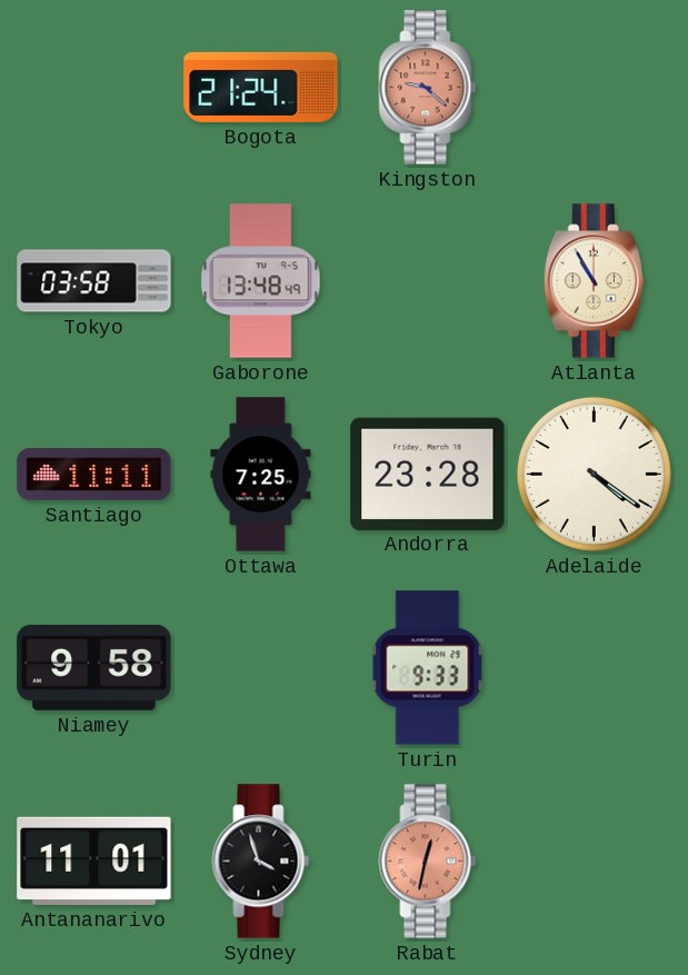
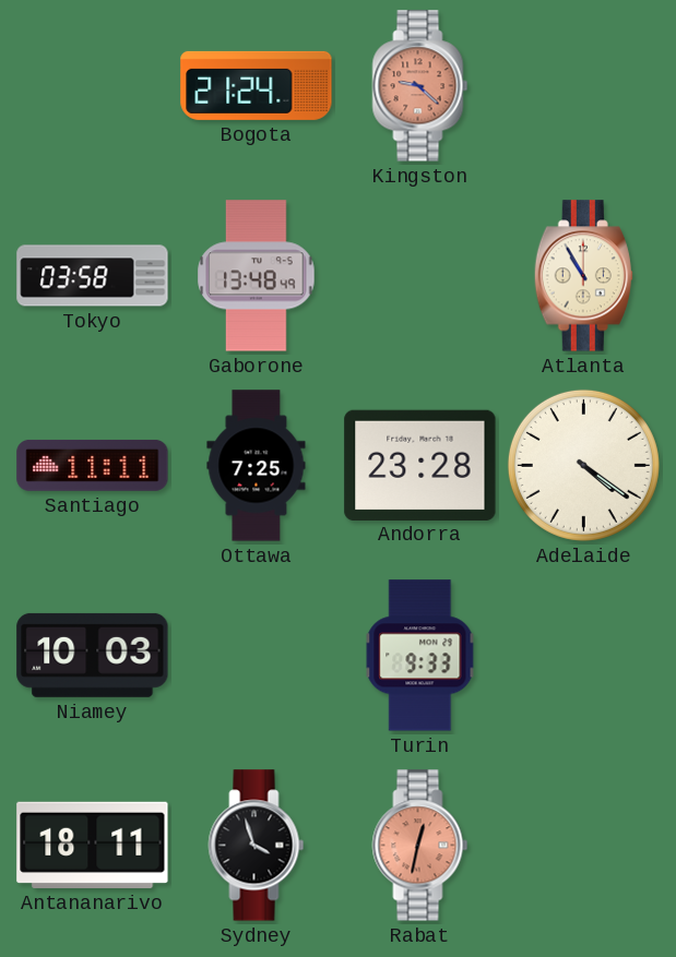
Niamey: 9:58 -> 10:03 (93, 655)
Antananarivo: 11:01 -> 18:11 (93, 845)
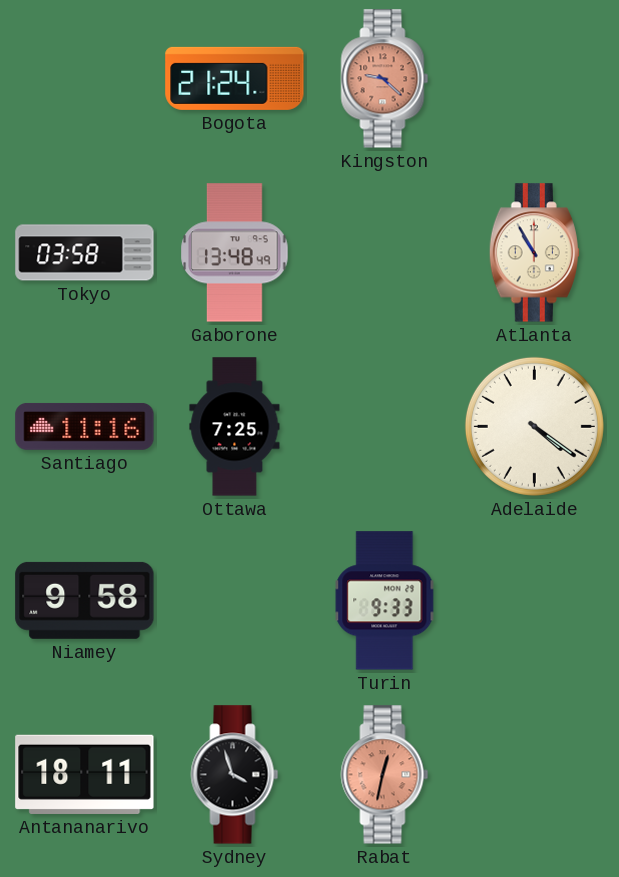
Santiago: 11:11 -> 11:16 (85, 426)
Andorra: 23:28 -> none (420, 465)
Niamey: 10:03 -> 9:58 (85, 600)
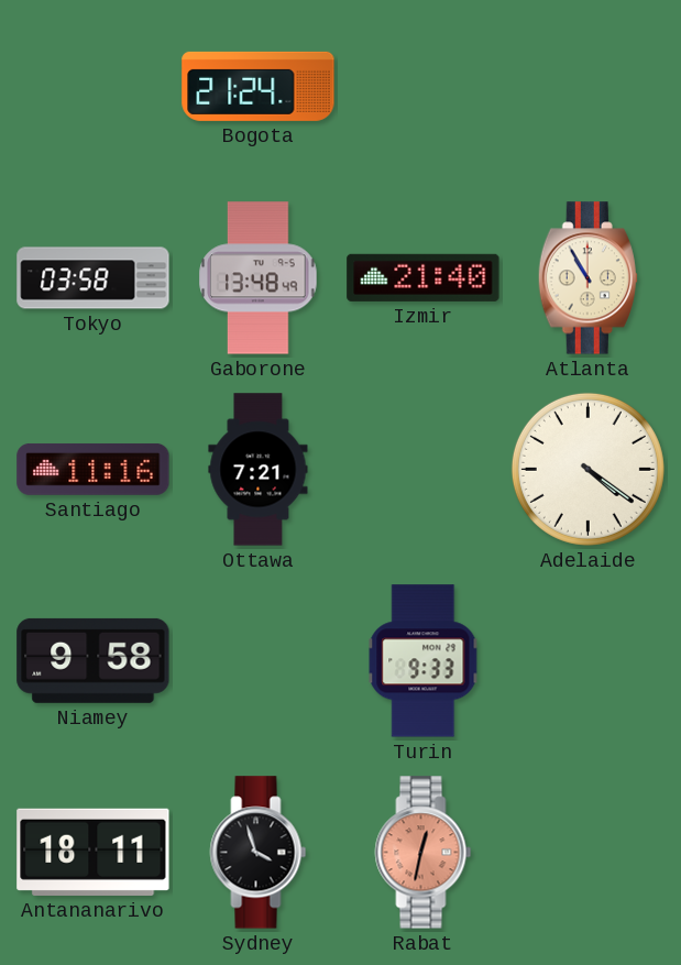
Kingston: 9:22 -> none (385, 79)
Izmir: none -> 21:40 (424, 277)
Ottawa: 7:25 -> 7:21 (259, 470)
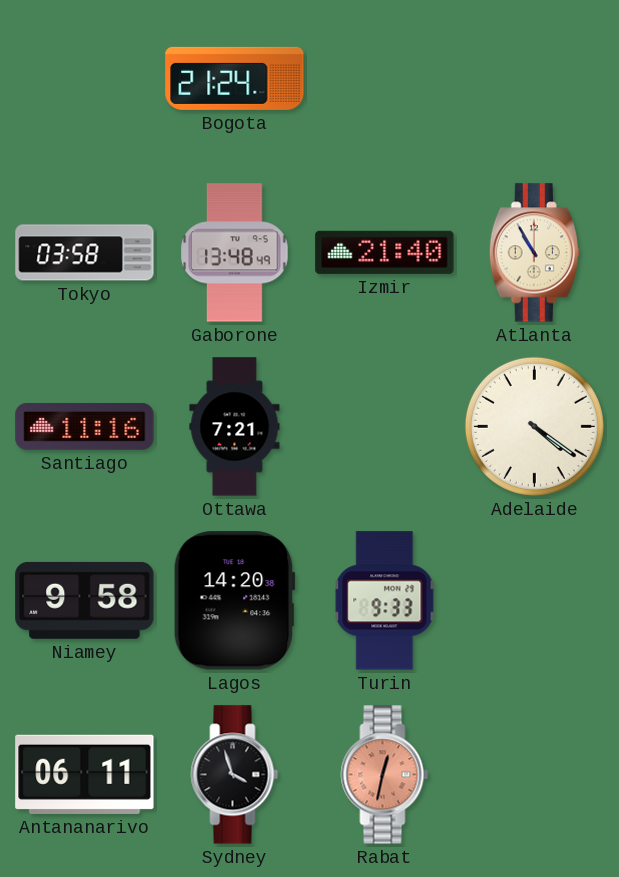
Lagos: none -> 14:20 (234, 601)
Antananarivo: 18:11 -> 06:11 (85, 774)
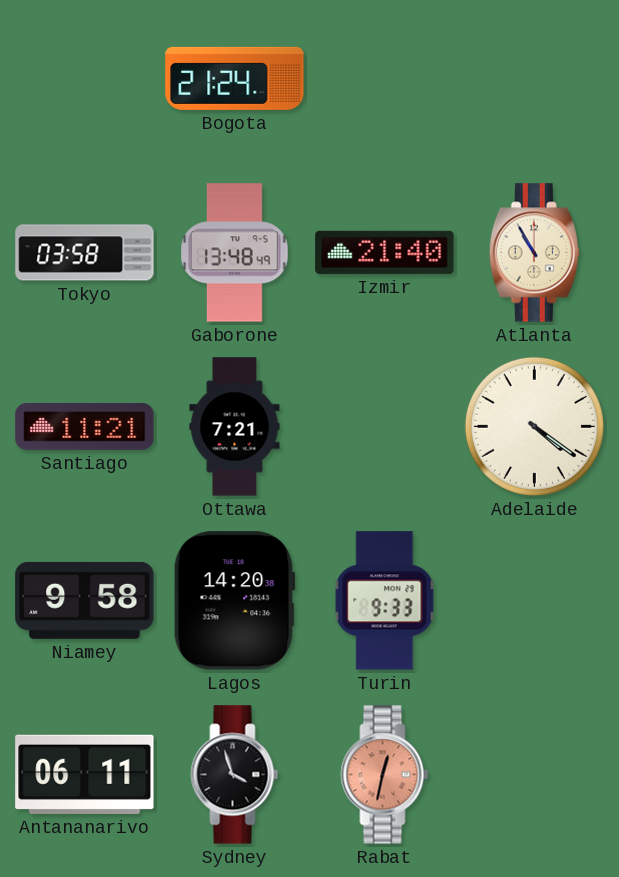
Santiago: 11:16 -> 11:21 (85, 426)
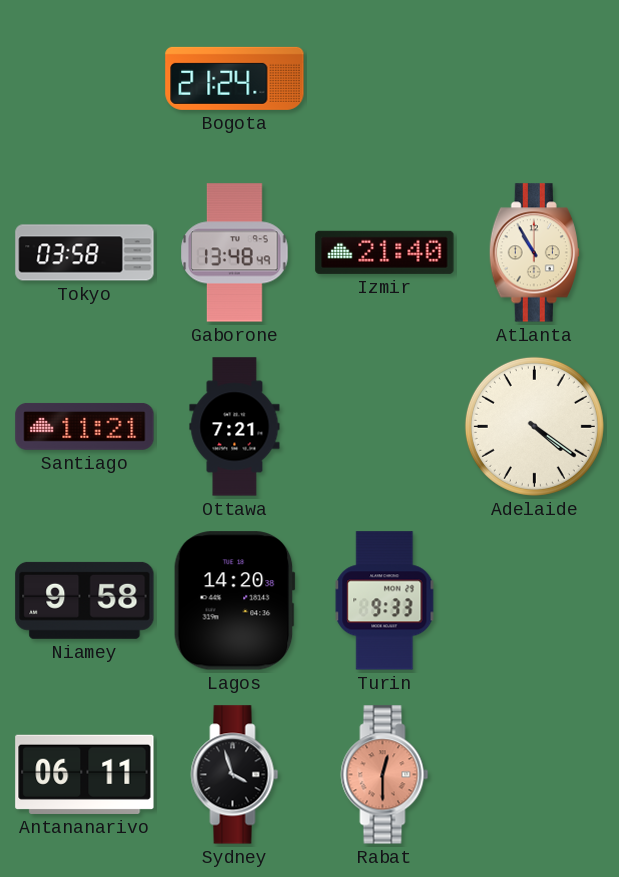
Rabat: 12:32 -> 12:30 (385, 775)
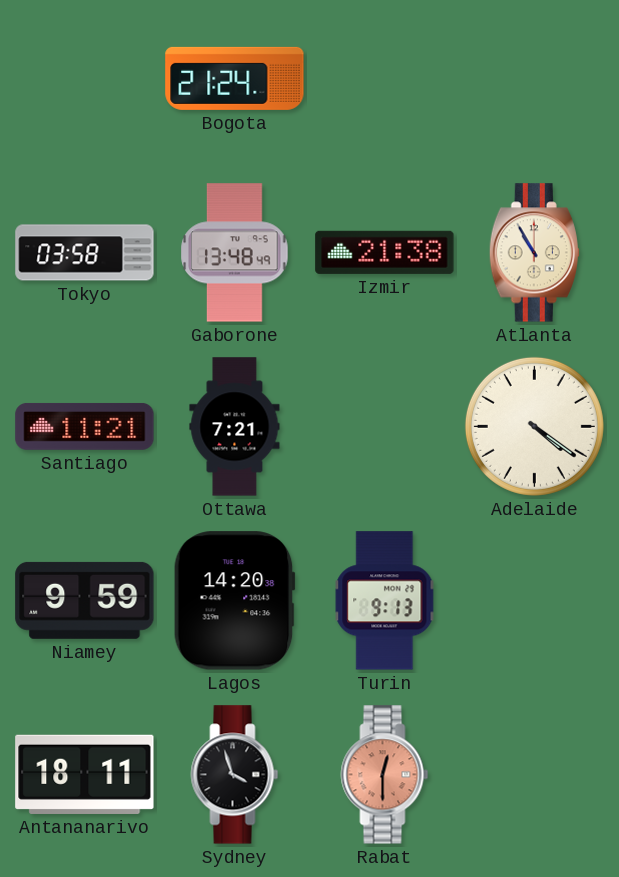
Izmir: 21:40 -> 21:38 (385, 252)
Niamey: 9:58 -> 9:59 (85, 600)
Turin: 9:33 -> 9:13 (385, 601)
Antananarivo: 06:11 -> 18:11 (85, 774)
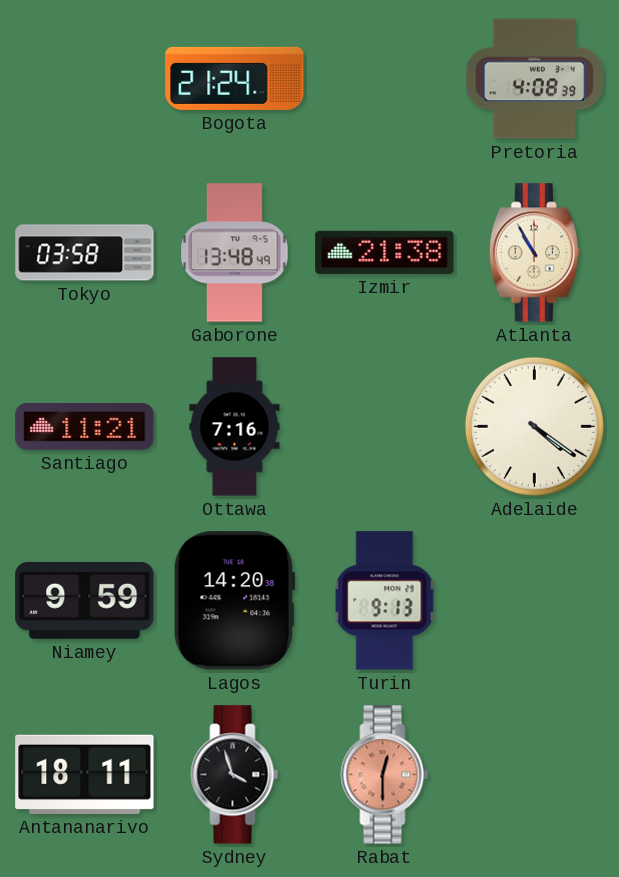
Pretoria: none -> 4:08 (535, 79)
Ottawa: 7:21 -> 7:16 (235, 427)
